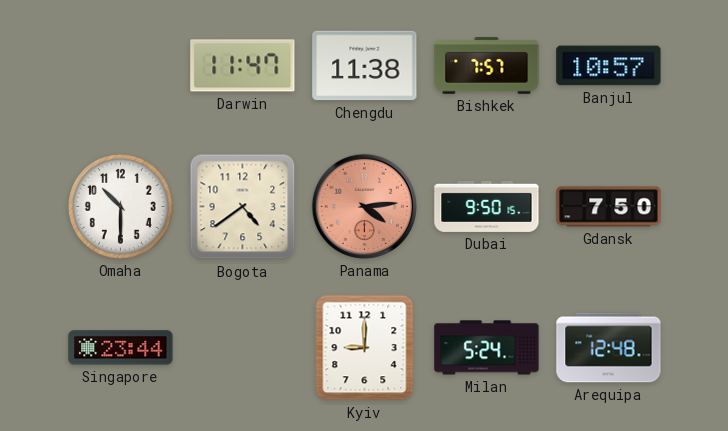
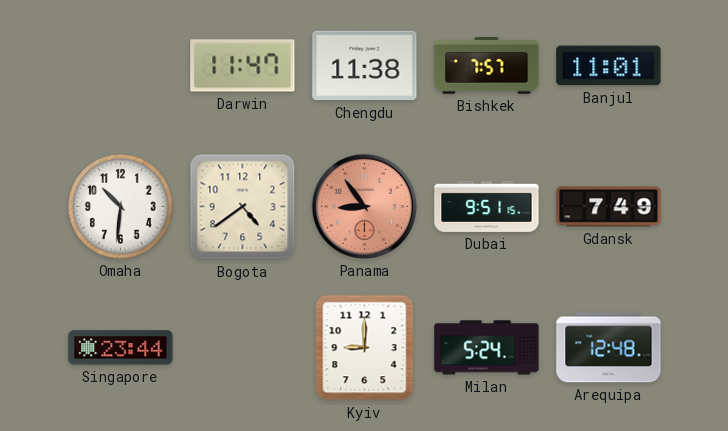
Banjul: 10:57 -> 11:01 (609, 66)
Omaha: 10:30 -> 10:31 (120, 206)
Panama: 4:14 -> 8:54 (364, 206)
Dubai: 9:50 -> 9:51 (487, 206)
Gdansk: 7:50 -> 7:49 (609, 207)
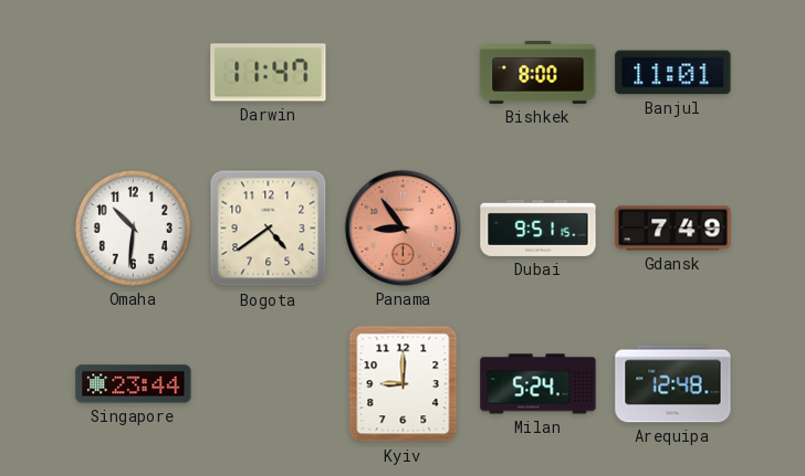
Chengdu: 11:38 -> none (365, 66)
Bishkek: 7:57 -> 8:00 (539, 73)
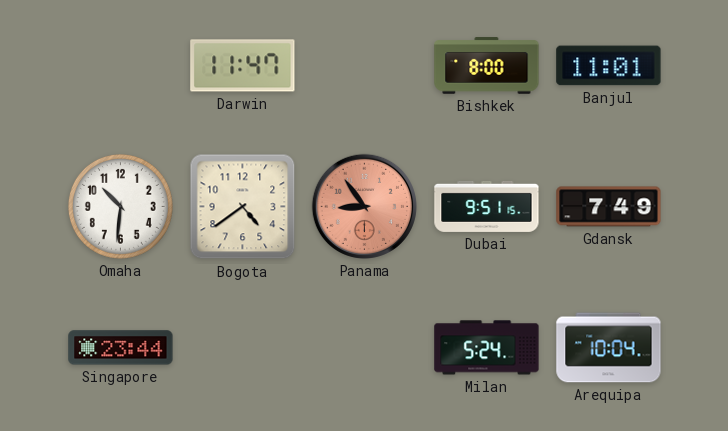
Kyiv: 9:00 -> none (404, 384)
Arequipa: 12:48 -> 10:04 (609, 348)
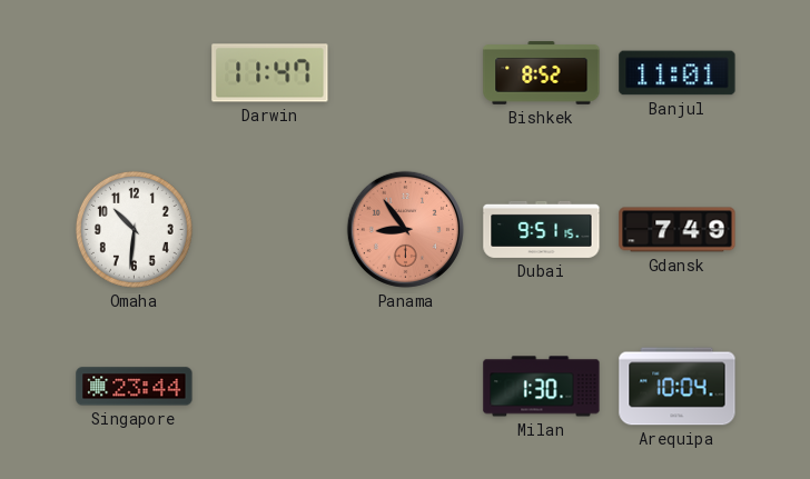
Bishkek: 8:00 -> 8:52 (542, 73)
Bogota: 4:39 -> none (243, 207)
Milan: 5:24 -> 1:30 (542, 387)
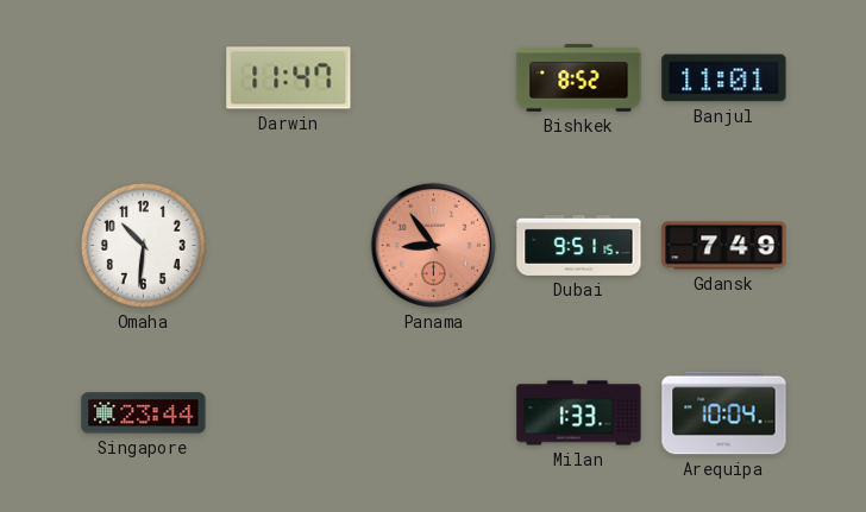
Milan: 1:30 -> 1:33 (579, 413)
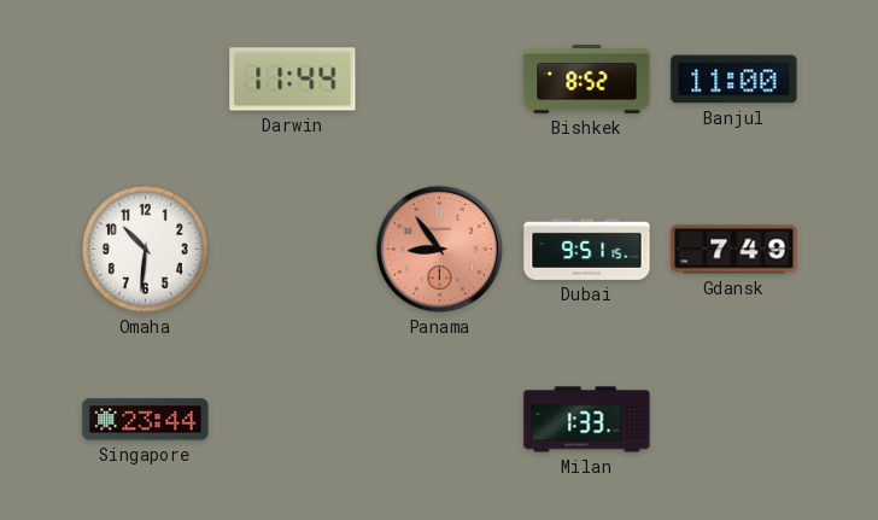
Darwin: 11:47 -> 11:44 (293, 80)
Banjul: 11:01 -> 11:00 (734, 80)
Arequipa: 10:04 -> none (724, 413)
